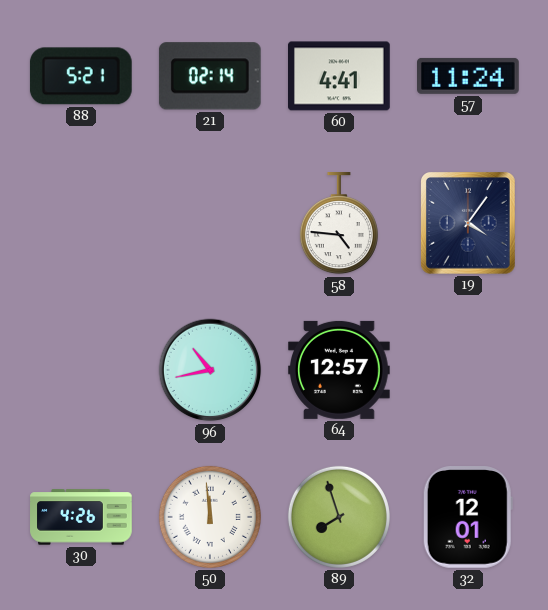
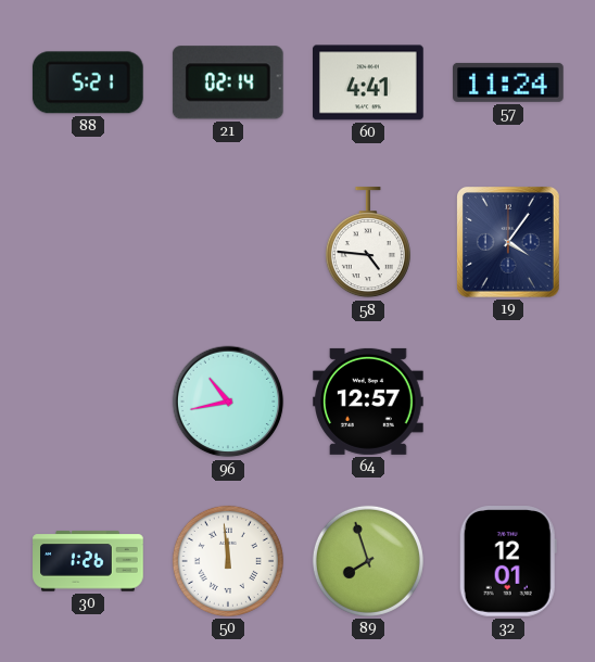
30: 4:26 -> 1:26 (88, 561)
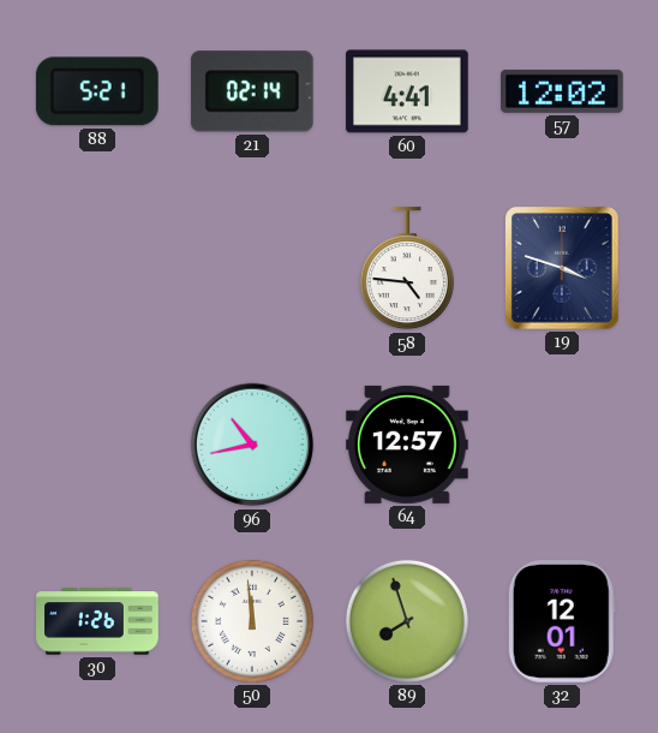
57: 11:24 -> 12:02 (563, 91)
19: 4:06 -> 3:48 (563, 269)
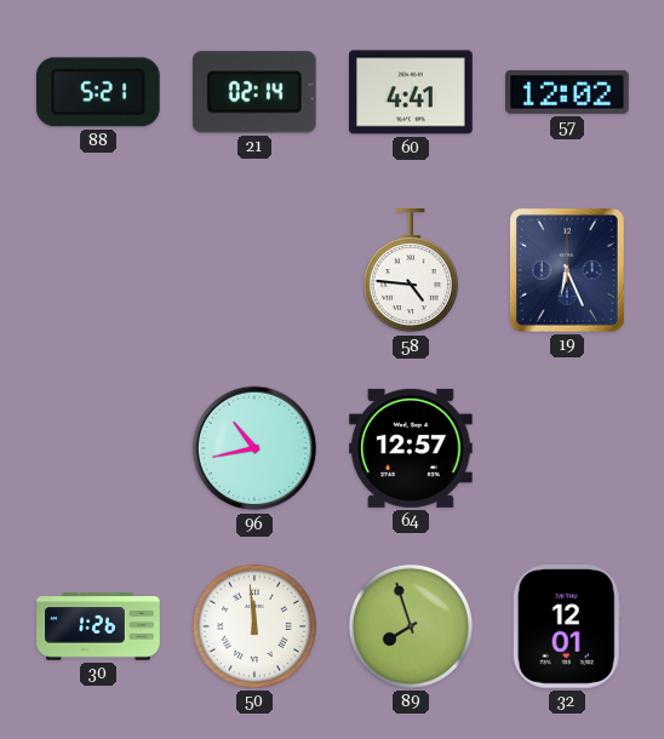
19: 3:48 -> 6:26 (568, 271)
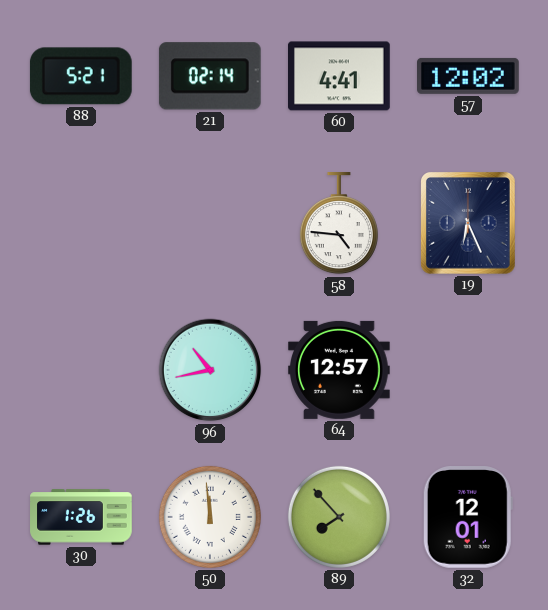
89: 7:57 -> 7:53 (339, 517)
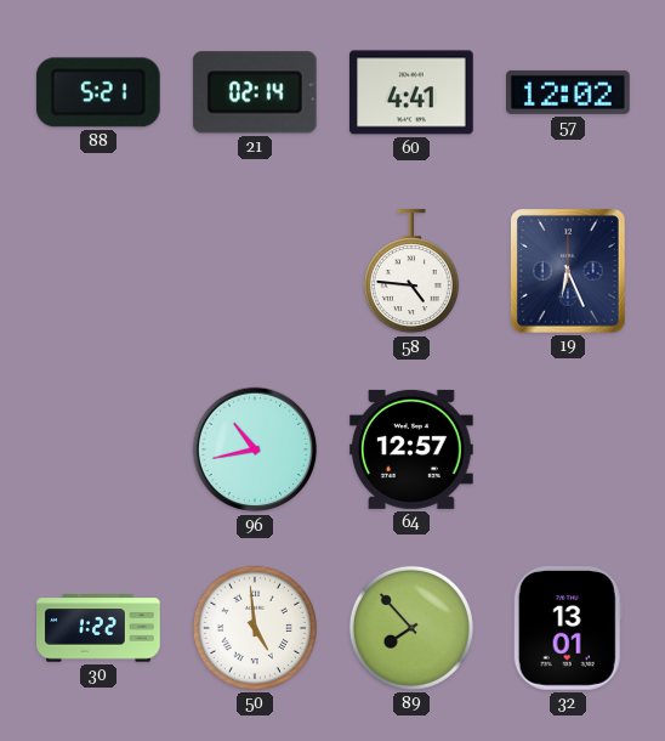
30: 1:26 -> 1:22 (98, 628)
50: 11:59 -> 4:59 (255, 628)
32: 12:01 -> 13:01 (568, 629)
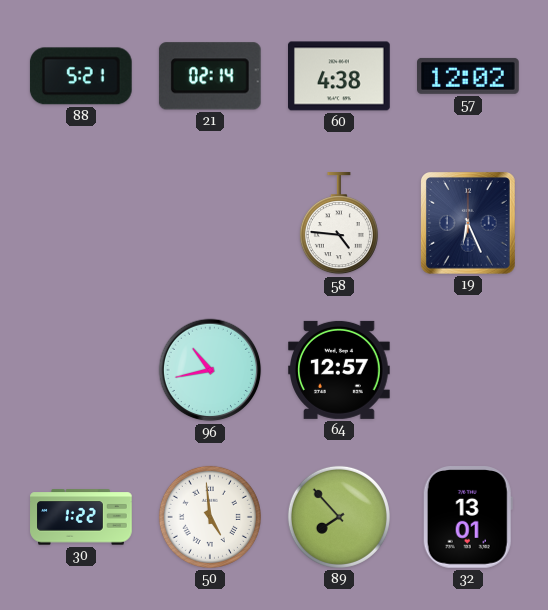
60: 4:41 -> 4:38 (339, 76)
